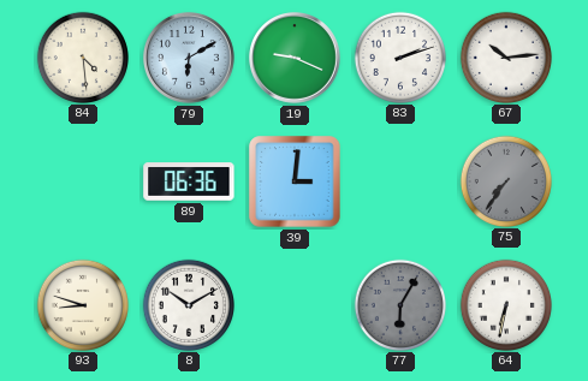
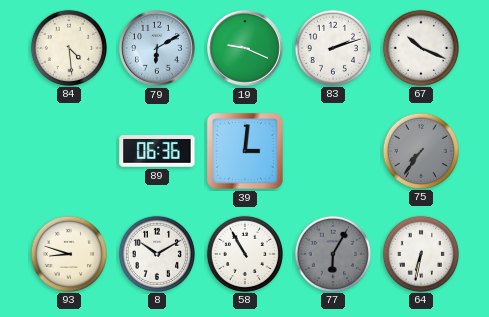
67: 10:14 -> 10:19 (420, 47)
58: none -> 10:55 (244, 253)
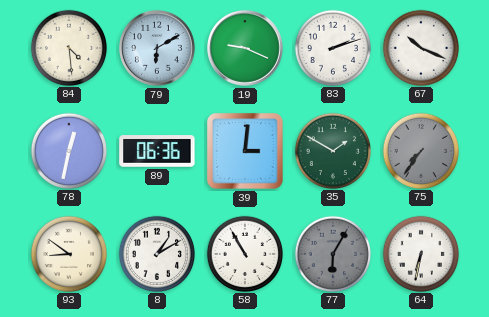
78: none -> 12:32 (68, 150)
35: none -> 1:50 (332, 150)
93: 8:48 -> 8:51 (68, 253)
8: 10:10 -> 1:10 (156, 253)
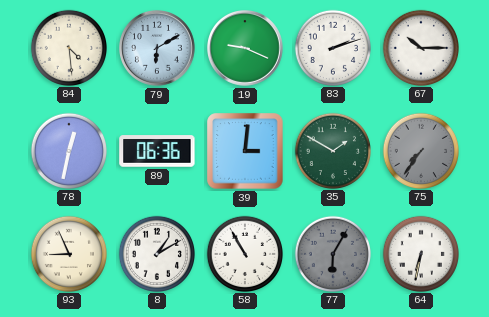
67: 10:19 -> 10:15 (420, 47)
93: 8:51 -> 8:56 (68, 253)
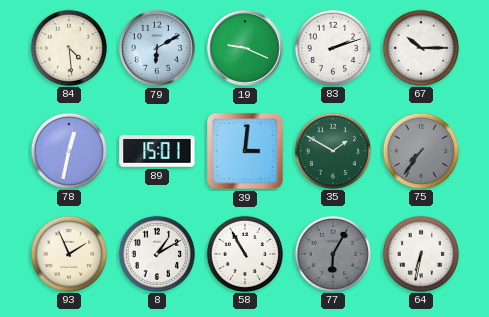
89: 06:36 -> 15:01 (157, 151)
93: 8:56 -> 1:56 (68, 253)
